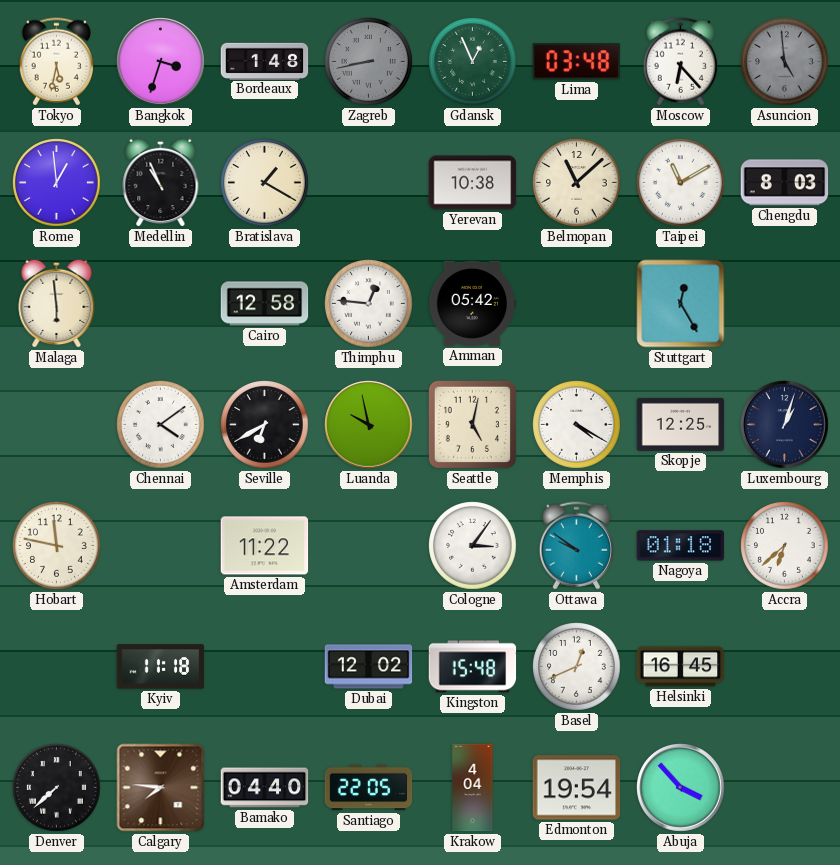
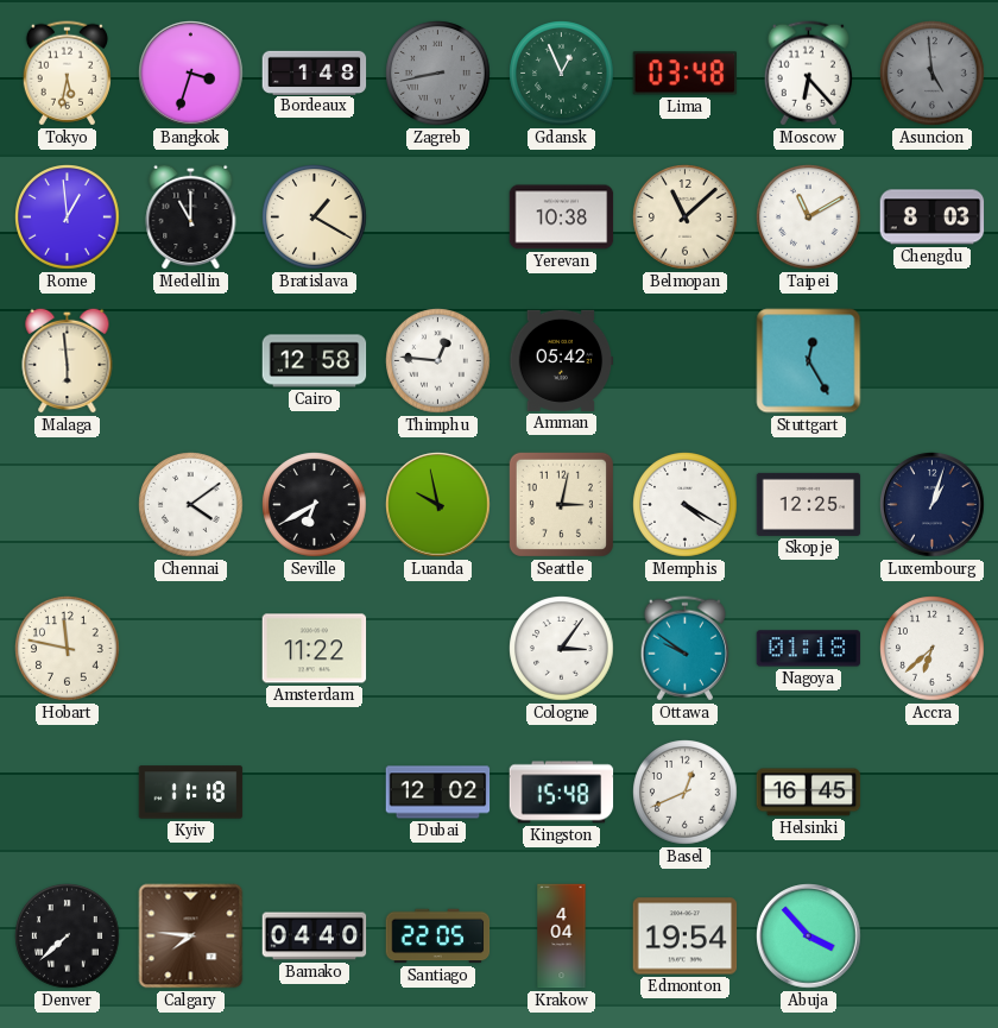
Medellin: 10:56 -> 11:00 (191, 216)
Seattle: 5:02 -> 3:02 (561, 504)
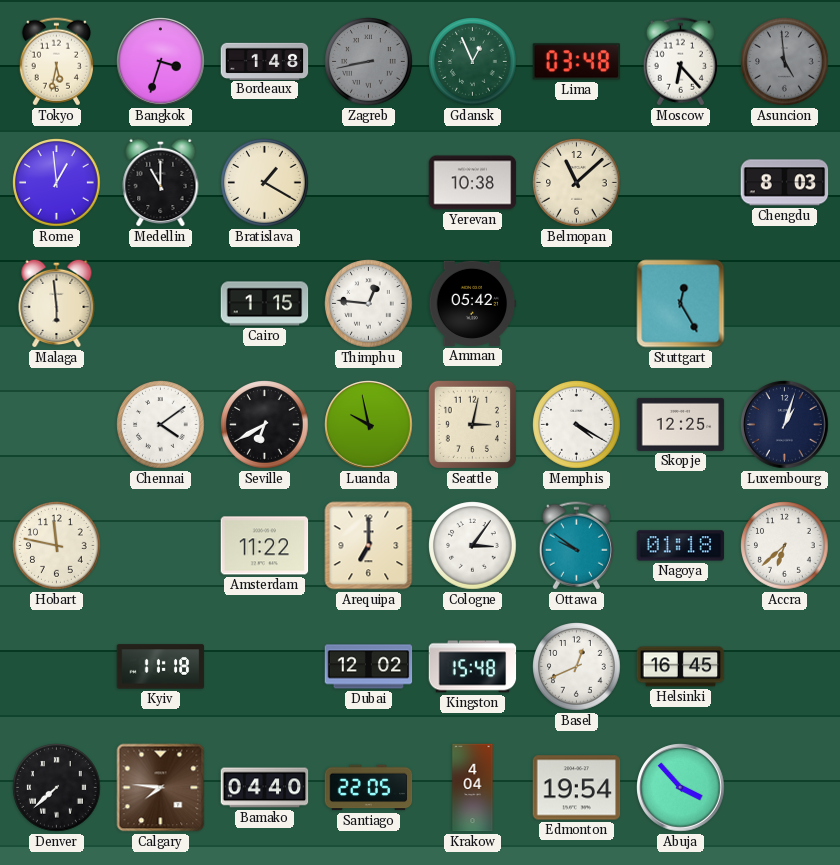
Taipei: 11:10 -> none (809, 217)
Cairo: 12:58 -> 1:15 (265, 304)
Arequipa: none -> 7:00 (369, 546)
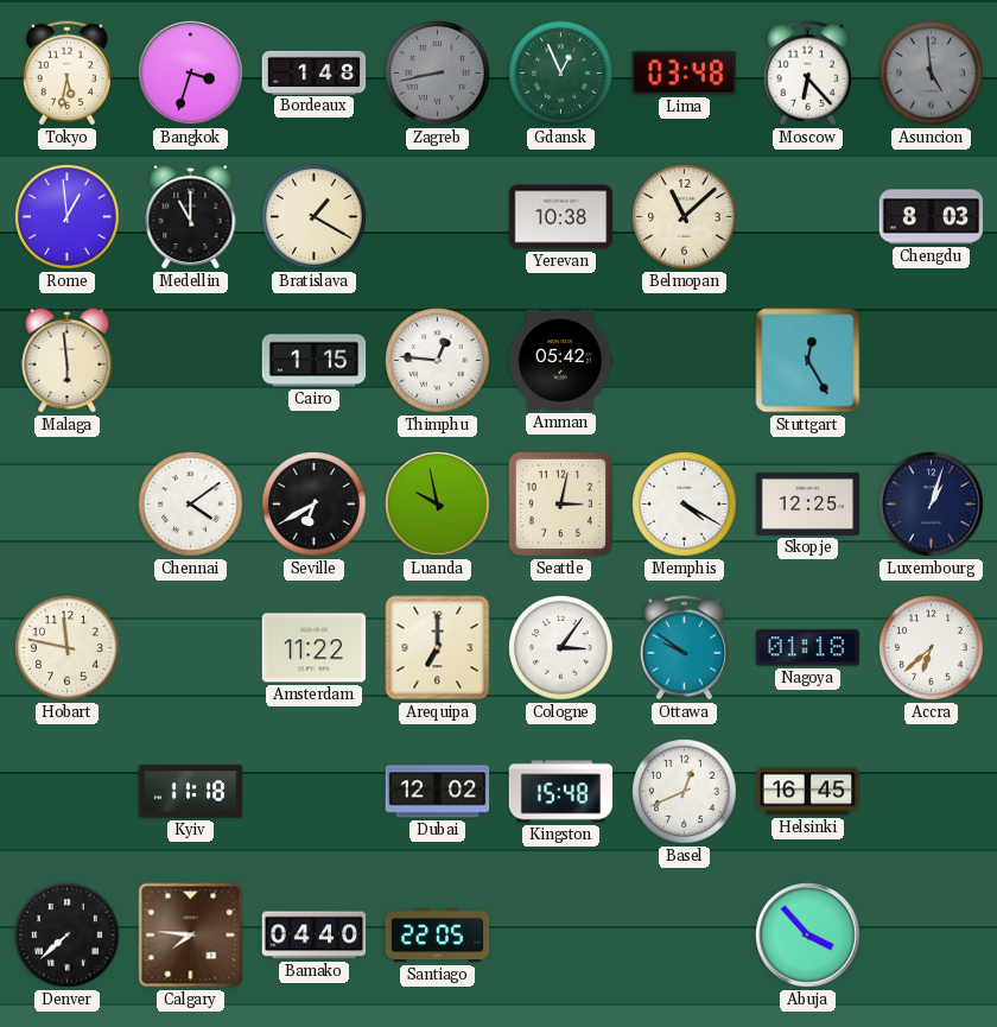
Krakow: 4:04 -> none (473, 788)
Edmonton: 19:54 -> none (577, 788)
